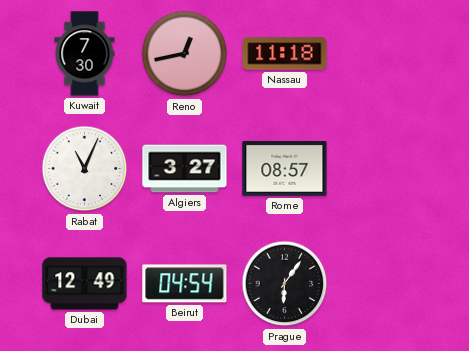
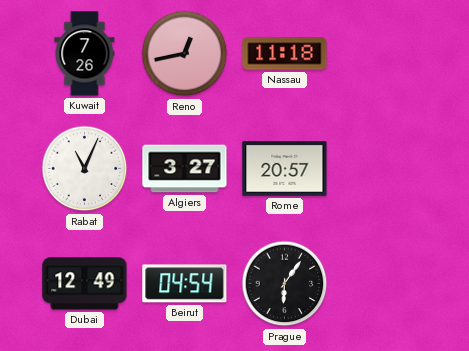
Kuwait: 7:30 -> 7:26 (85, 54)
Rome: 08:57 -> 20:57 (285, 169)
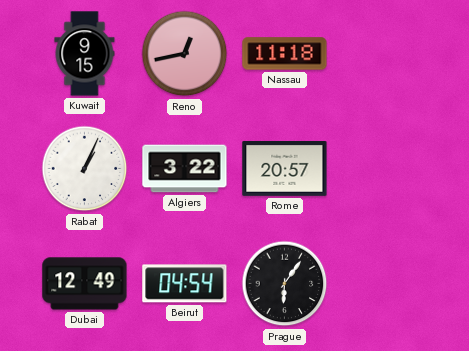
Kuwait: 7:26 -> 9:15 (85, 54)
Rabat: 11:04 -> 1:04 (85, 169)
Algiers: 3:27 -> 3:22 (185, 169)
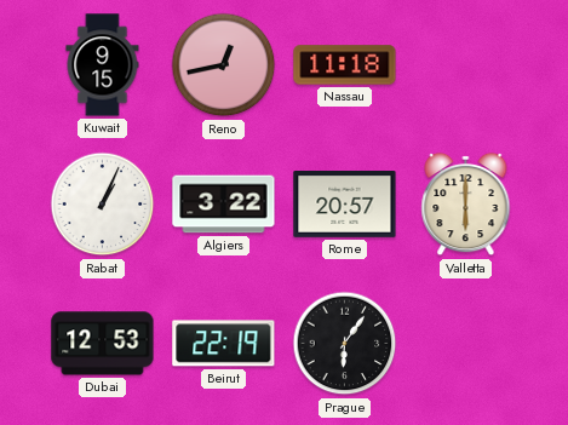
Valletta: none -> 6:00 (466, 205)
Dubai: 12:49 -> 12:53 (103, 344)
Beirut: 04:54 -> 22:19 (224, 344)
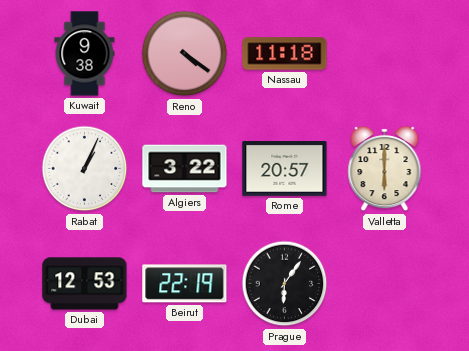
Kuwait: 9:15 -> 9:38 (85, 54)
Reno: 12:43 -> 4:21 (185, 54)
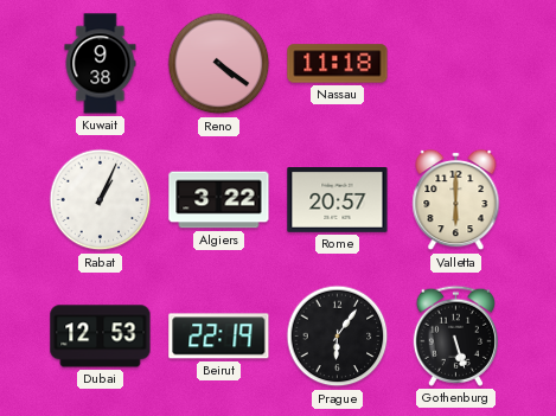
Gothenburg: none -> 5:27 (455, 335)
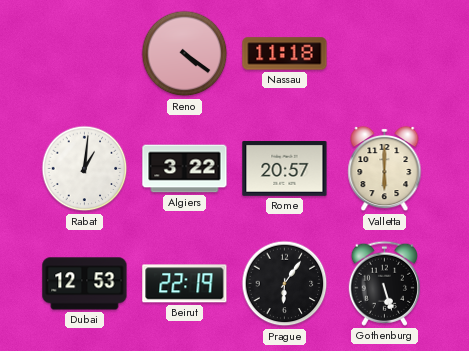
Kuwait: 9:38 -> none (101, 64)
Rabat: 1:04 -> 1:01 (85, 169)
